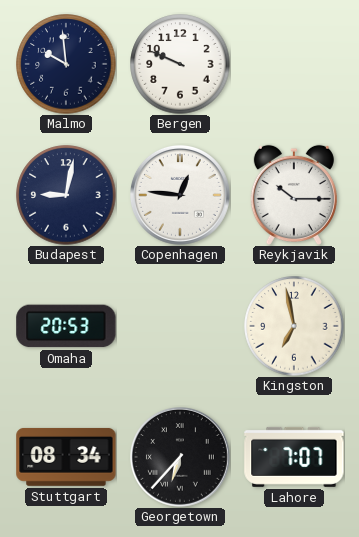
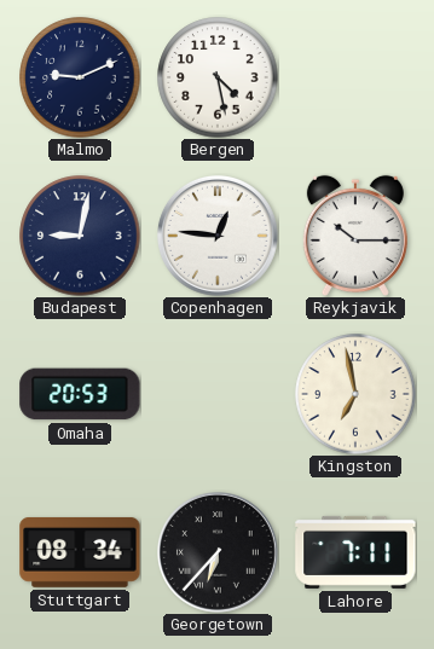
Malmo: 9:59 -> 9:11 (80, 77)
Bergen: 9:49 -> 4:28 (218, 77)
Lahore: 7:07 -> 7:11 (355, 552)
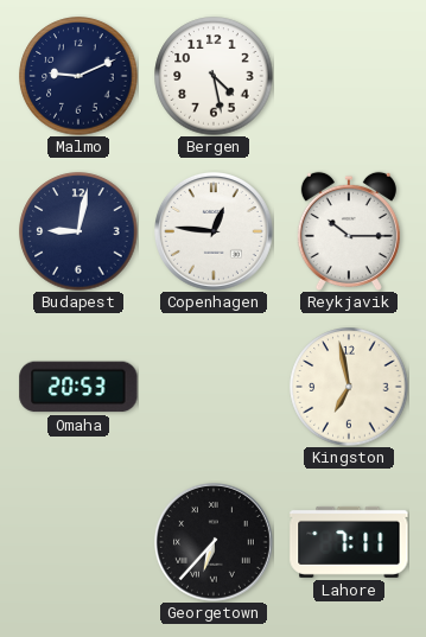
Stuttgart: 08:34 -> none (80, 552)
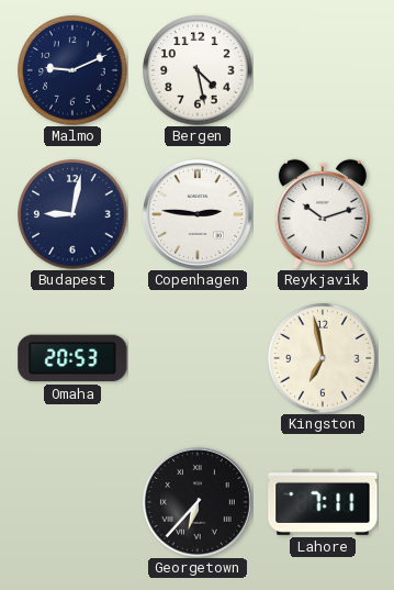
Copenhagen: 12:46 -> 2:46 (199, 215)
Reykjavik: 10:15 -> 10:12 (323, 213)
